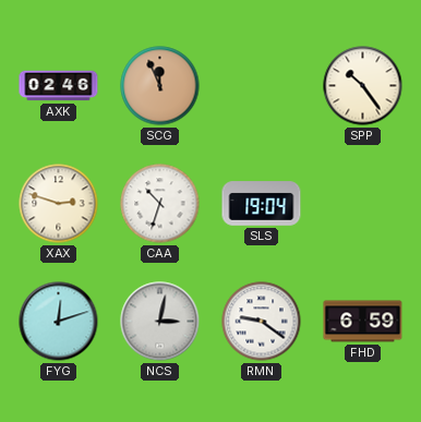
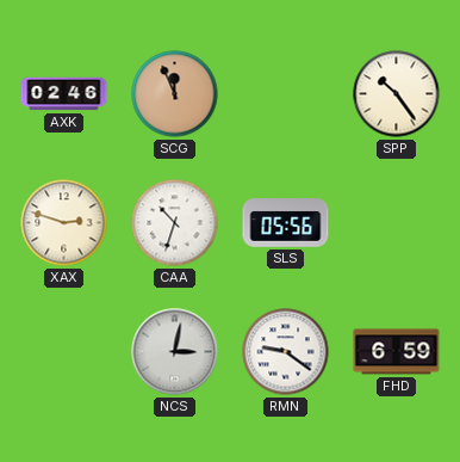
SLS: 19:04 -> 05:56 (286, 223)
FYG: 12:12 -> none (59, 322)
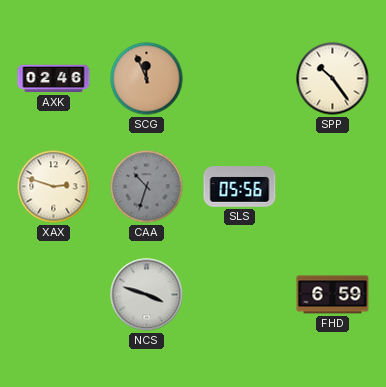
CAA dial: white -> grey (147, 187)
NCS: 3:02 -> 3:48 (147, 295)
RMN: 9:21 -> none (286, 352)
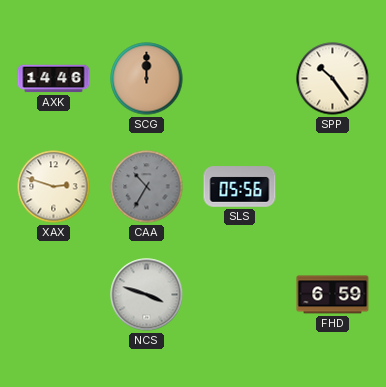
AXK: 02:46 -> 14:46 (54, 79)
SCG: 11:56 -> 12:00 (147, 79)
CAA: 10:33 -> 10:35 (147, 187)
